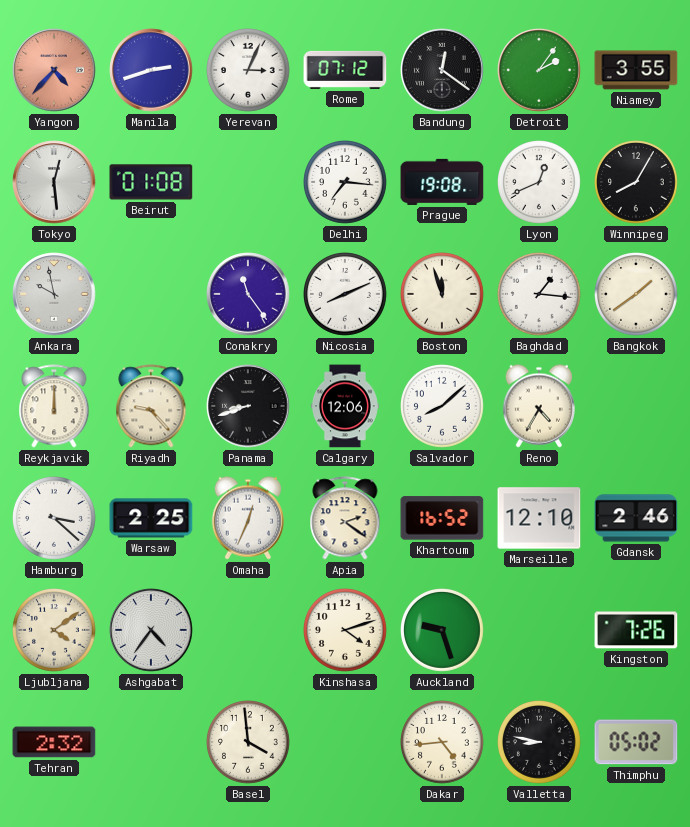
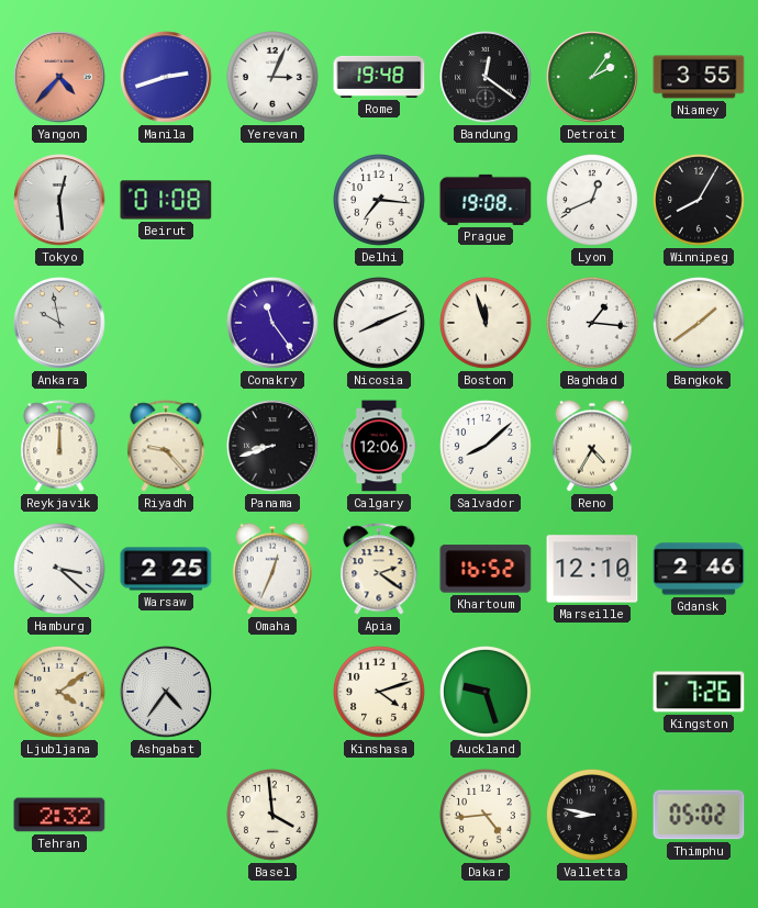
Rome: 07:12 -> 19:48 (379, 77)
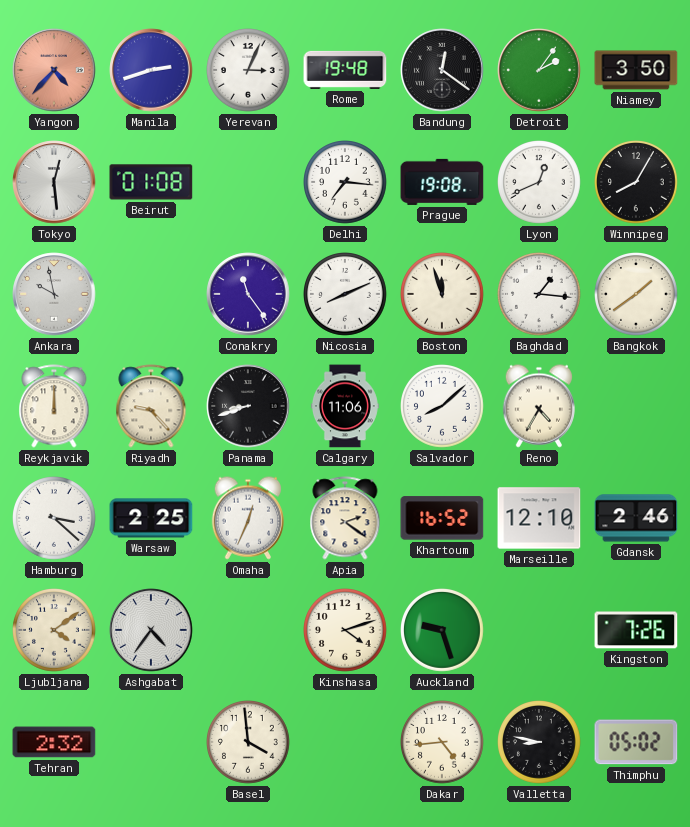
Niamey: 3:55 -> 3:50 (636, 70)
Calgary: 12:06 -> 11:06 (345, 406)
